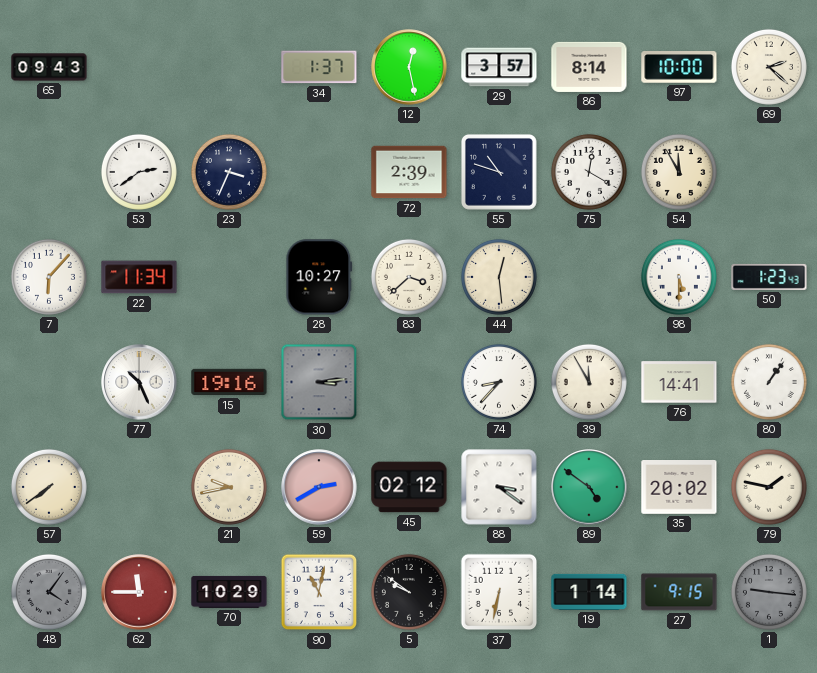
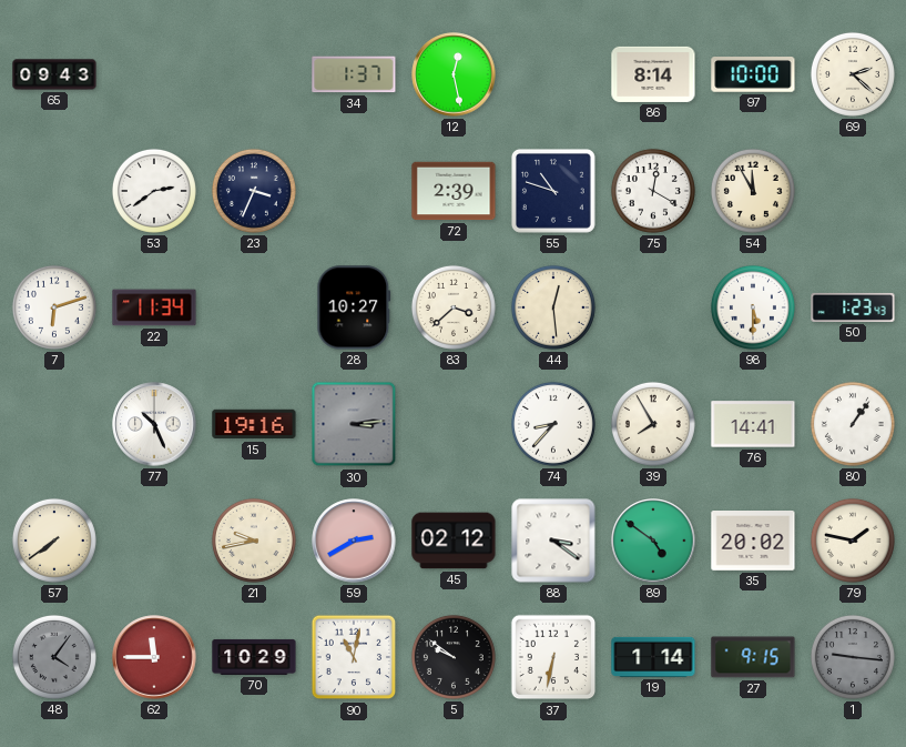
29: 3:57 -> none (499, 67)
7: 6:07 -> 6:12 (54, 307)
39: 11:55 -> 7:55 (653, 424)
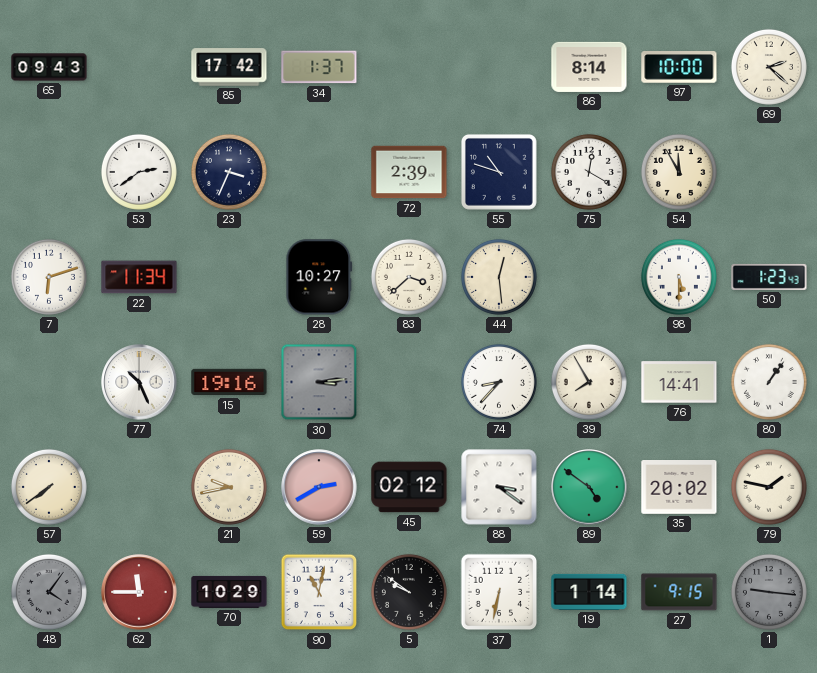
85: none -> 17:42 (229, 67)
12: 12:28 -> none (454, 74)
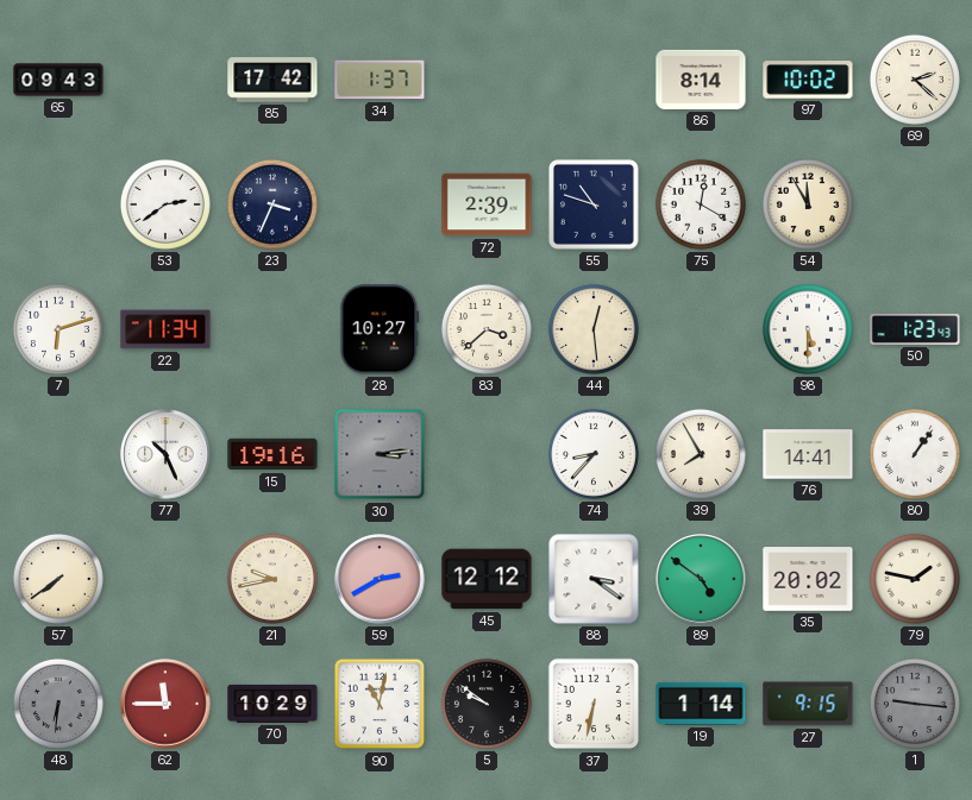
97: 10:00 -> 10:02 (808, 80)
45: 02:12 -> 12:12 (487, 579)
48: 4:06 -> 6:31 (58, 704)
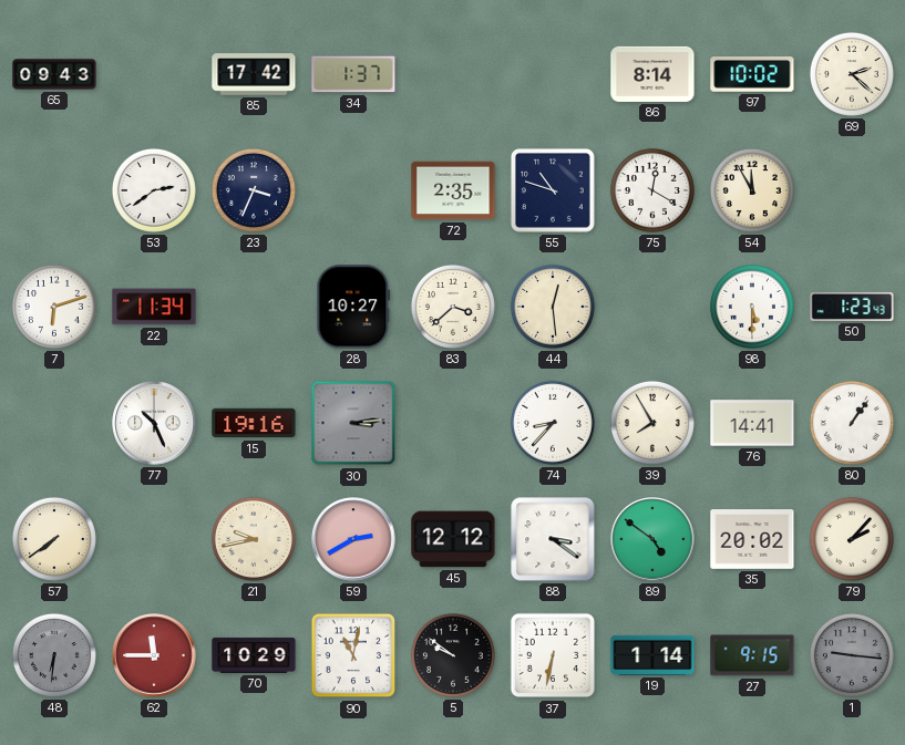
72: 2:39 -> 2:35 (453, 190)
79: 1:47 -> 2:07 (852, 539)
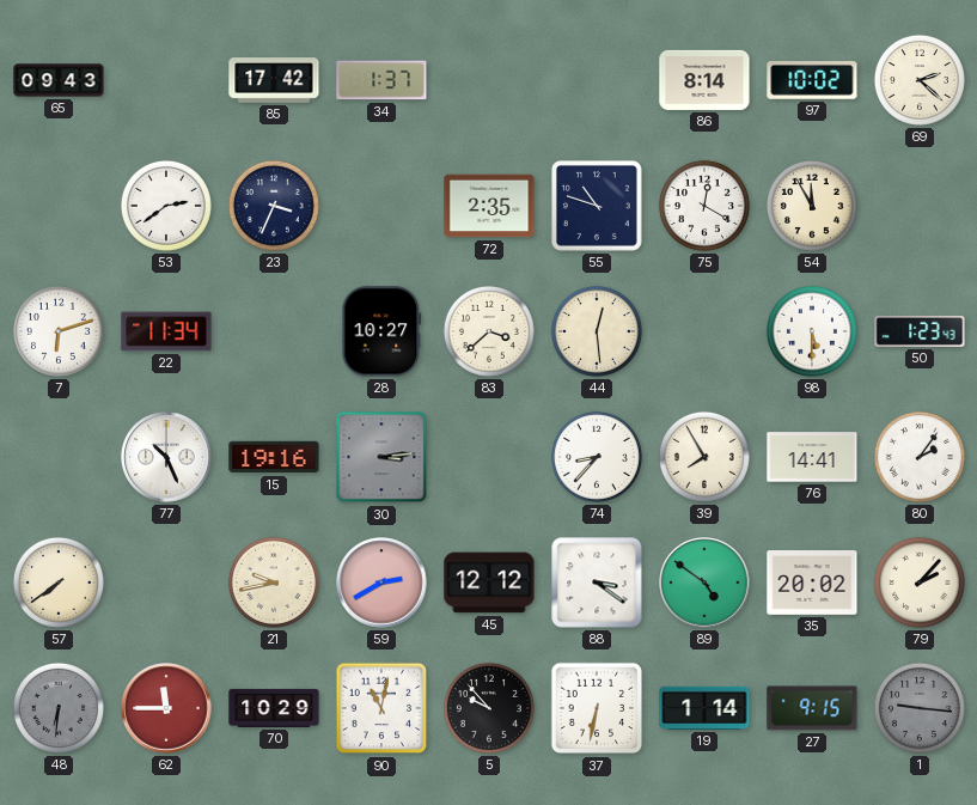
80: 1:06 -> 2:06 (920, 457)
5: 9:51 -> 9:53 (489, 708)
